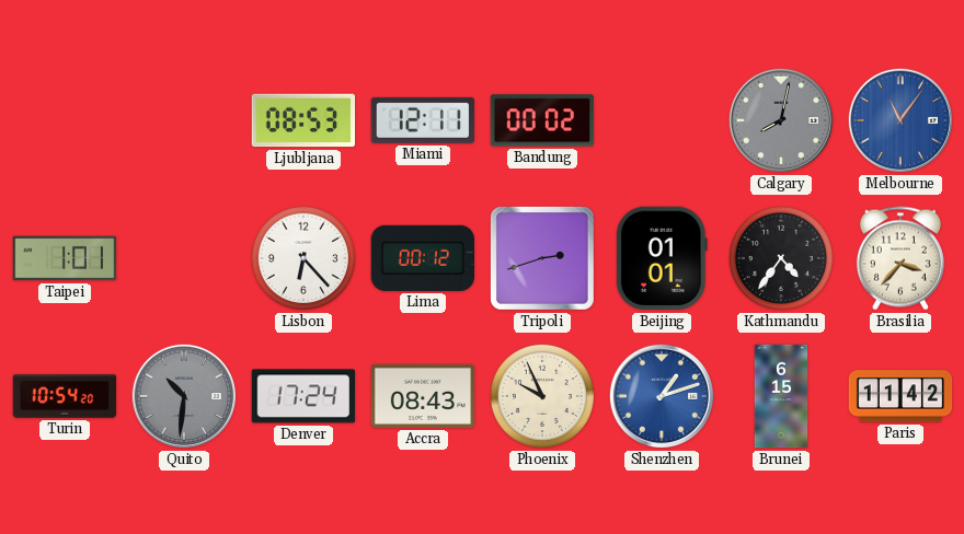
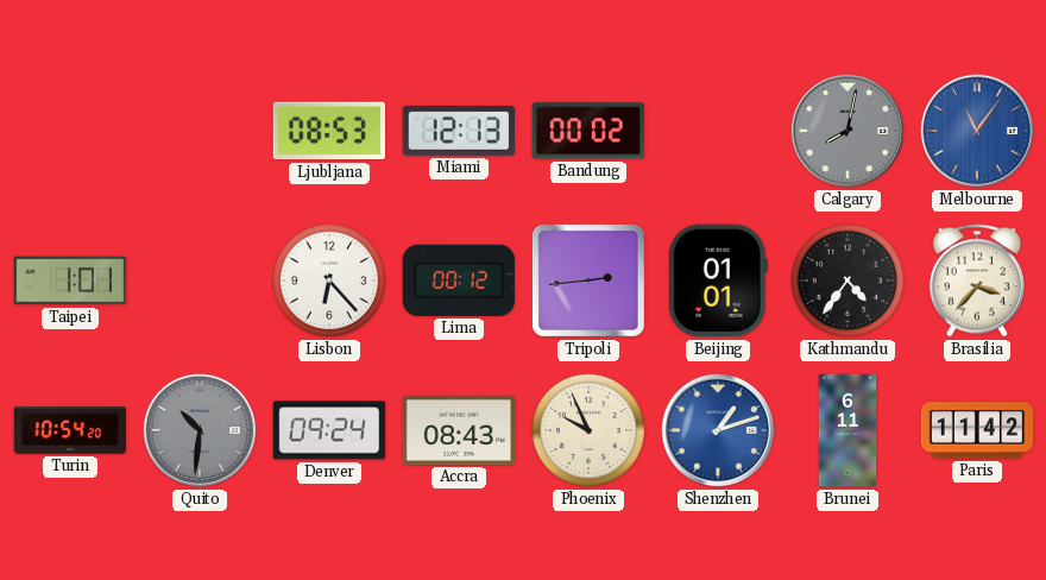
Miami: 12:11 -> 12:13 (458, 131)
Tripoli: 2:42 -> 2:44 (590, 282)
Denver: 17:24 -> 09:24 (329, 430)
Brunei: 6:15 -> 6:11 (847, 430)
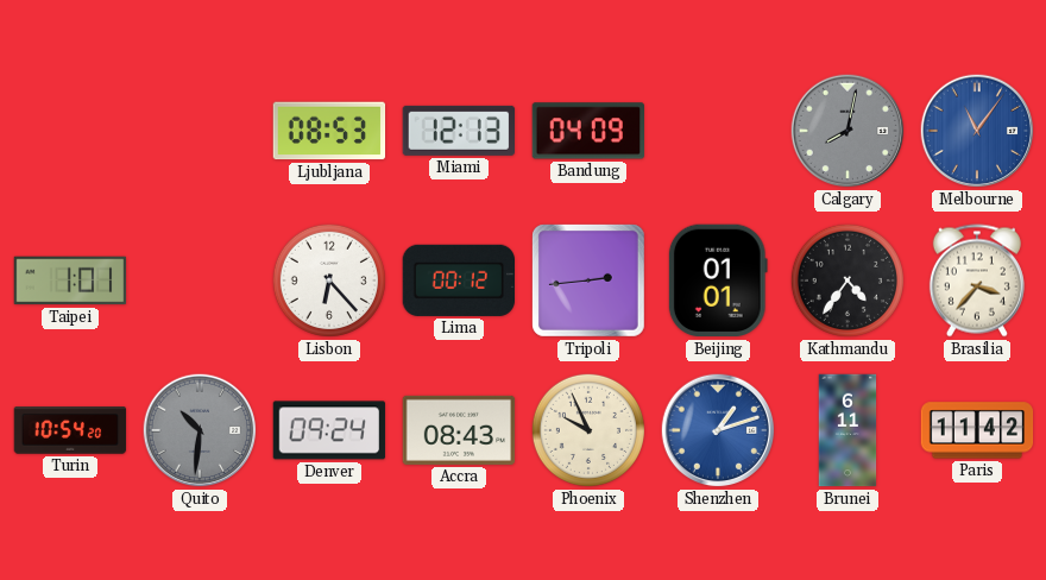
Bandung: 00:02 -> 04:09 (587, 131)
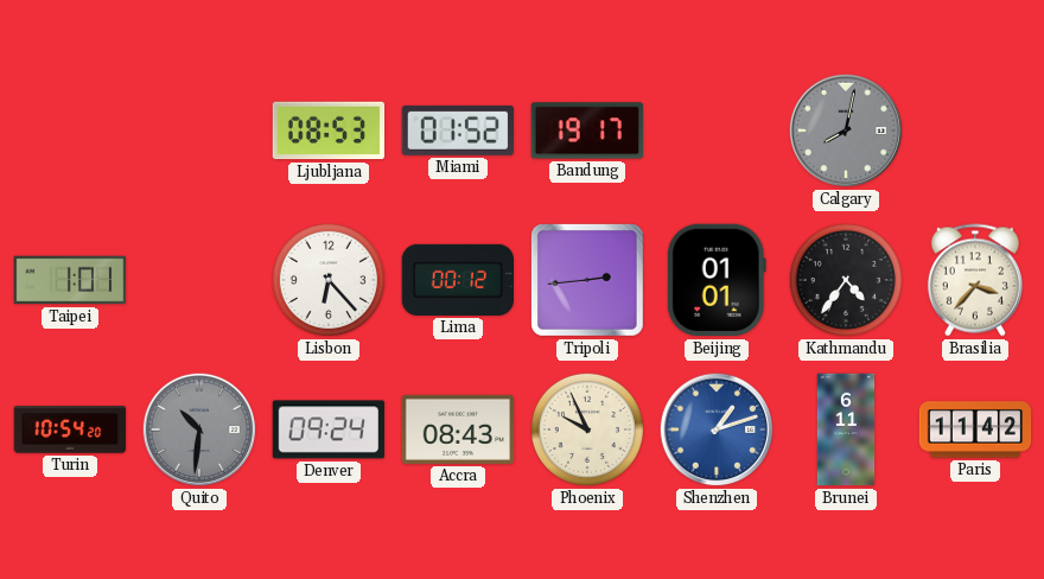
Miami: 12:13 -> 01:52 (457, 131)
Bandung: 04:09 -> 19:17 (586, 131)
Melbourne: 11:06 -> none (977, 131)
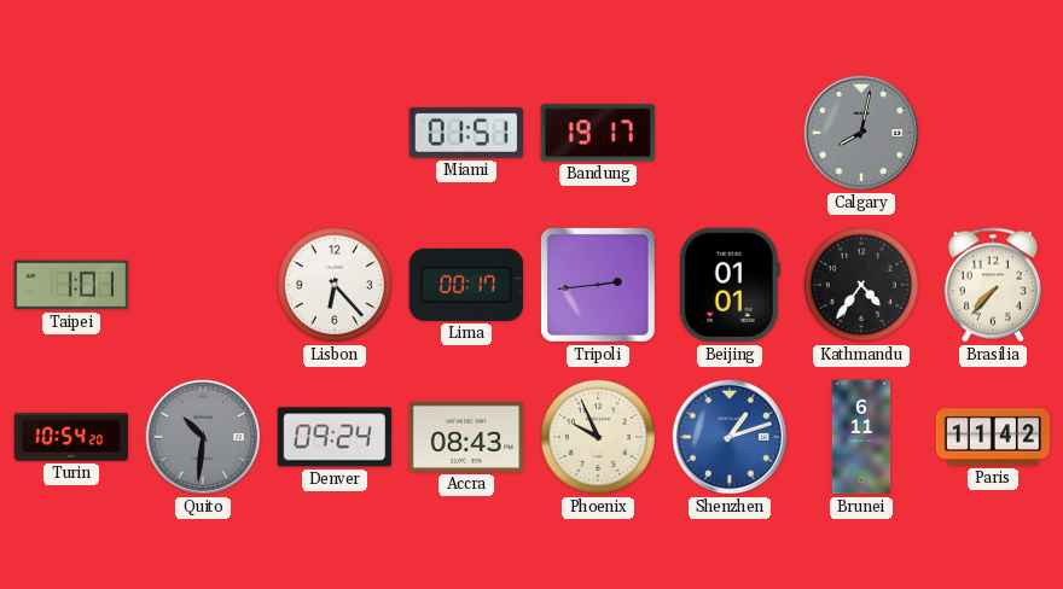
Ljubljana: 08:53 -> none (329, 131)
Miami: 01:52 -> 01:51 (465, 133)
Lima: 00:12 -> 00:17 (465, 285)
Brasilia: 3:37 -> 7:37 (993, 285)
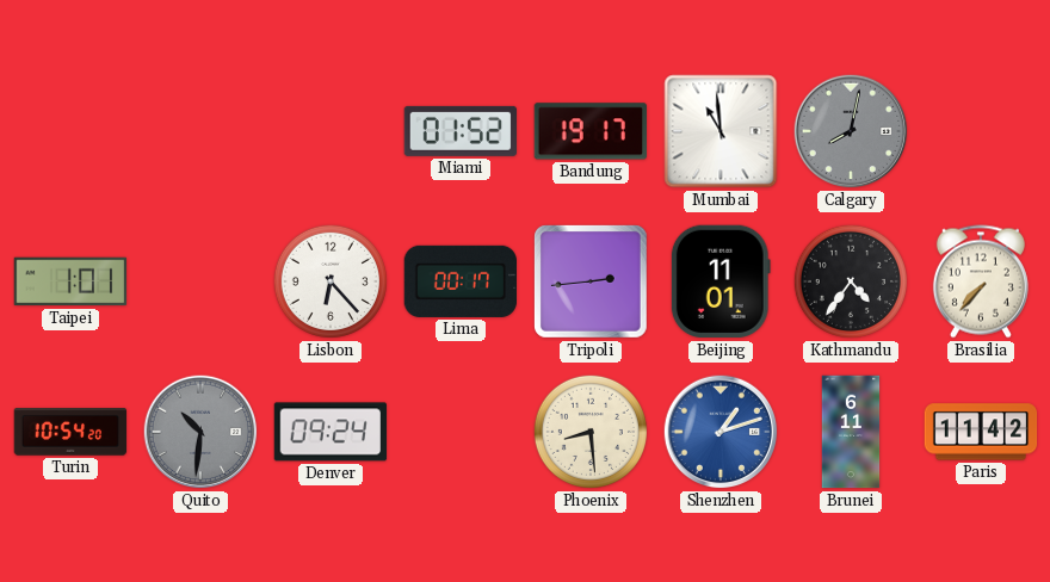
Miami: 01:51 -> 01:52 (459, 131)
Mumbai: none -> 10:59 (721, 131)
Beijing: 01:01 -> 11:01 (721, 281)
Accra: 08:43 -> none (466, 437)
Phoenix: 9:56 -> 8:29 (591, 432)
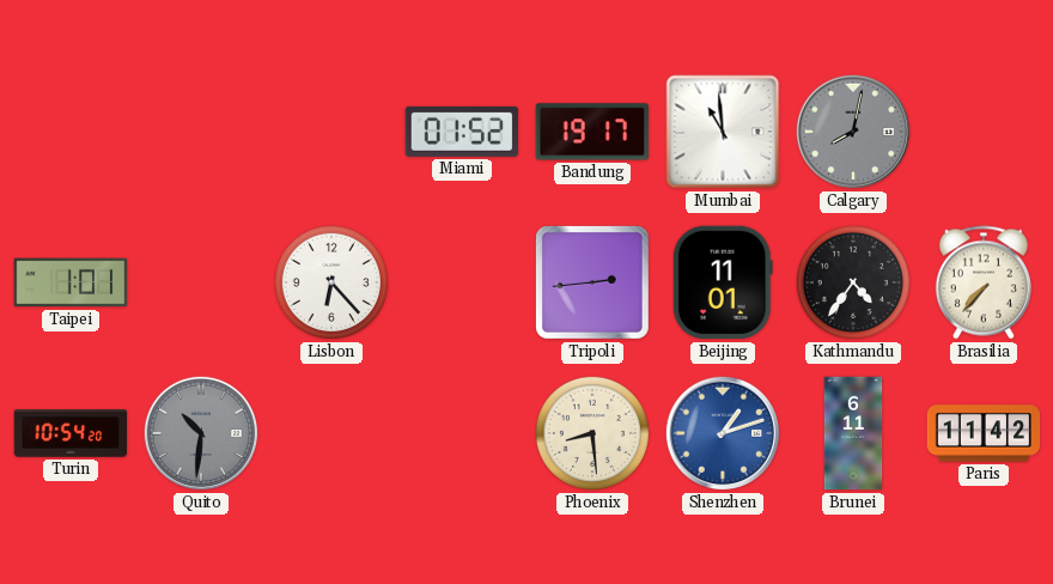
Lima: 00:17 -> none (459, 281)
Denver: 09:24 -> none (331, 432)
